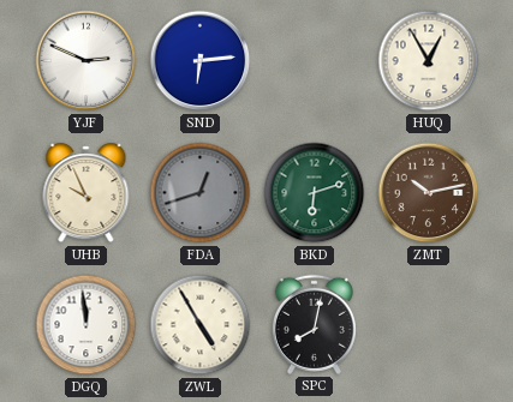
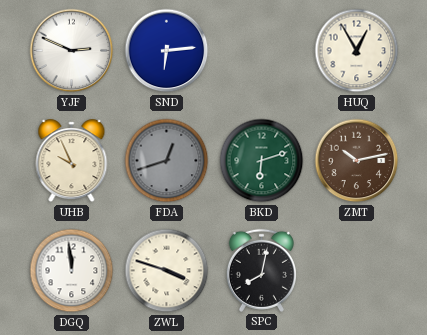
ZWL: 4:55 -> 3:48 (167, 271)
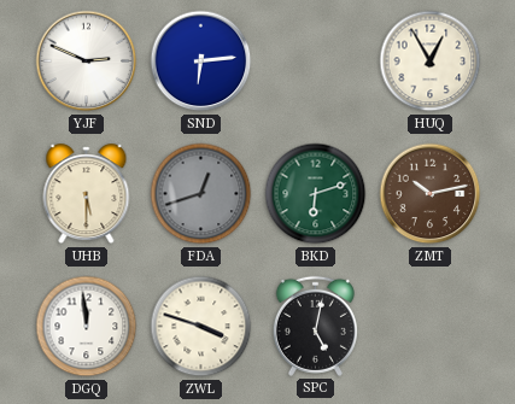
UHB: 9:56 -> 5:30 (87, 194)
SPC: 8:02 -> 5:02 (315, 326)
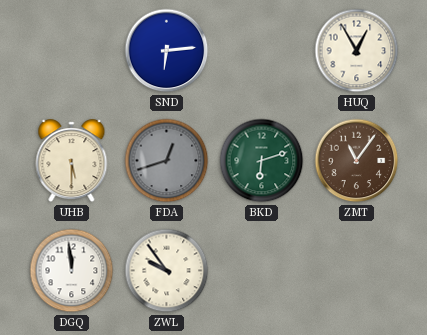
YJF: 2:49 -> none (87, 62)
ZMT: 10:13 -> 11:06 (357, 161)
ZWL: 3:48 -> 9:54 (167, 271)
SPC: 5:02 -> none (315, 326)
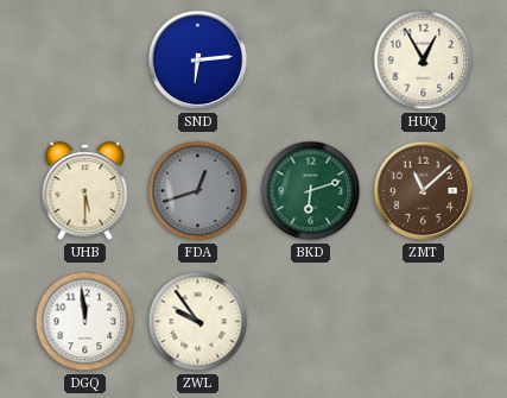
ZMT: 11:06 -> 11:08 (424, 191)
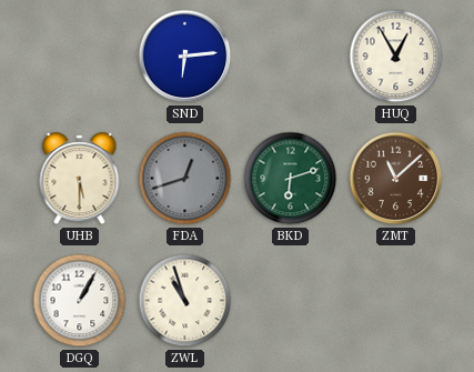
DGQ: 11:59 -> 1:05 (80, 301)
ZWL: 9:54 -> 10:57 (185, 301)
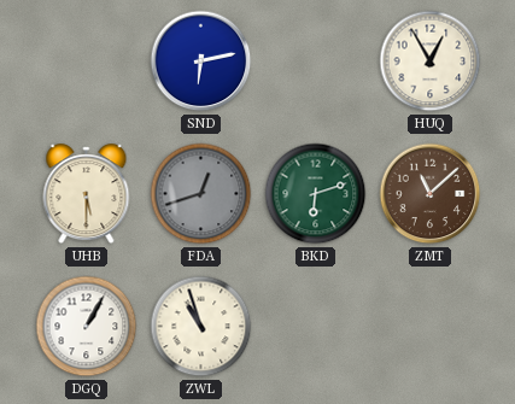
SND: 6:14 -> 6:13 (201, 62)
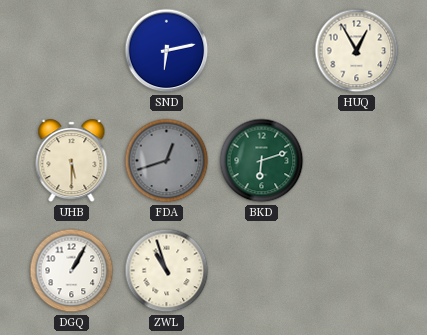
ZMT: 11:08 -> none (431, 194)
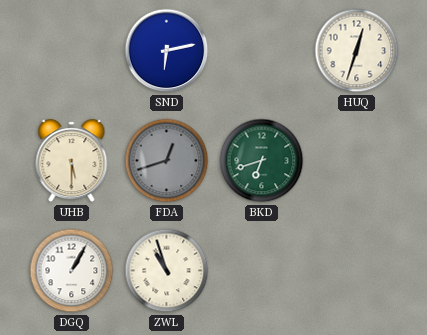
HUQ: 12:55 -> 12:33 (357, 51)
BKD: 6:12 -> 6:42 (262, 161)
